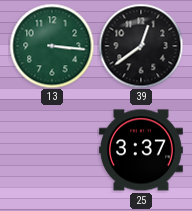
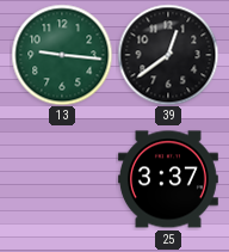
13: 3:16 -> 9:16 (62, 55)
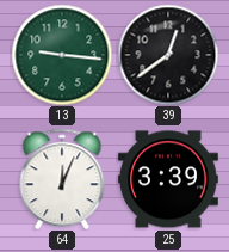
64: none -> 12:04 (62, 179)
25: 3:37 -> 3:39 (168, 179)
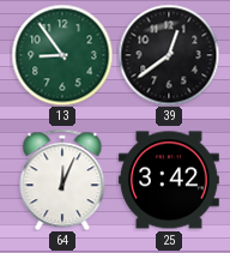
13: 9:16 -> 8:54 (62, 55)
25: 3:39 -> 3:42 (169, 180)
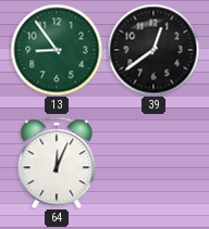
25: 3:42 -> none (169, 180)
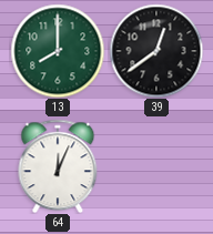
13: 8:54 -> 8:00 (58, 51)
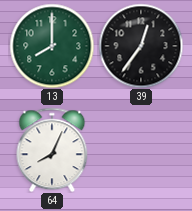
39: 12:39 -> 12:36 (141, 46)
64: 12:04 -> 8:04 (52, 150)
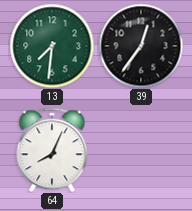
13: 8:00 -> 7:31 (52, 46)
